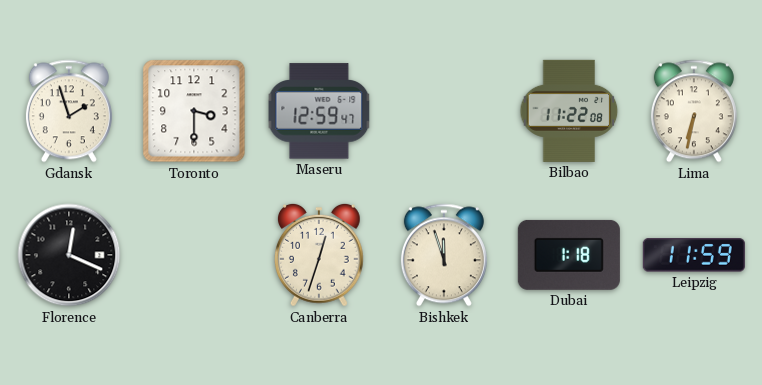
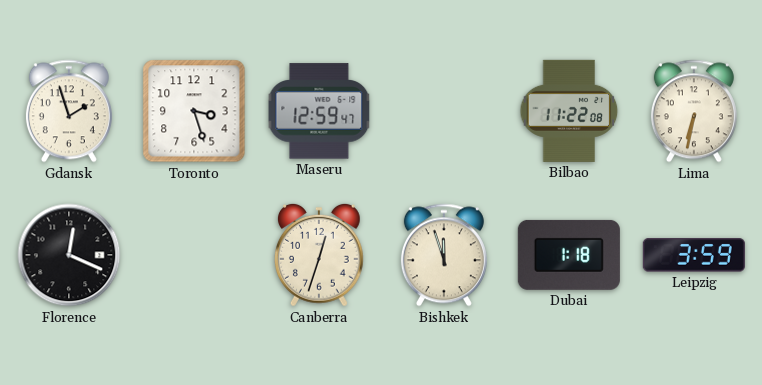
Toronto: 3:30 -> 3:27 (194, 111)
Leipzig: 11:59 -> 3:59 (694, 255)
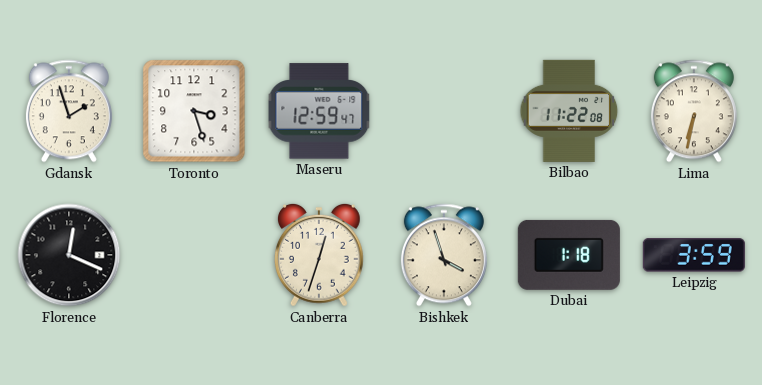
Bishkek: 11:57 -> 3:57 (444, 255)
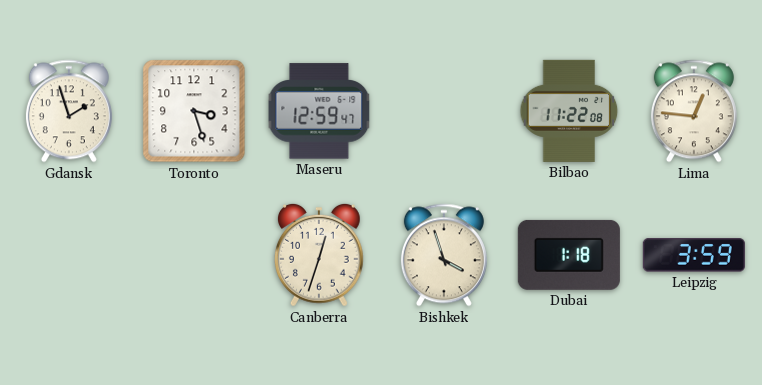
Lima: 6:32 -> 12:46 (694, 111)
Florence: 12:19 -> none (69, 255)
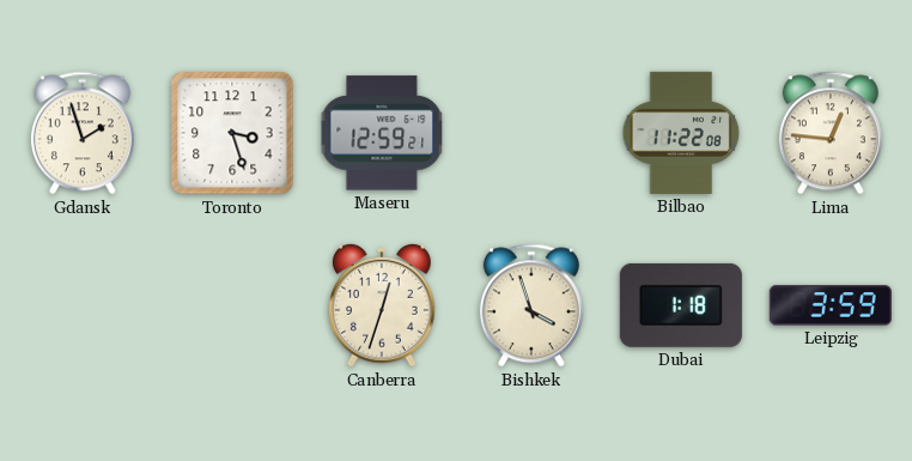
Maseru: 12:59:47 -> 12:59:21 (382, 133)
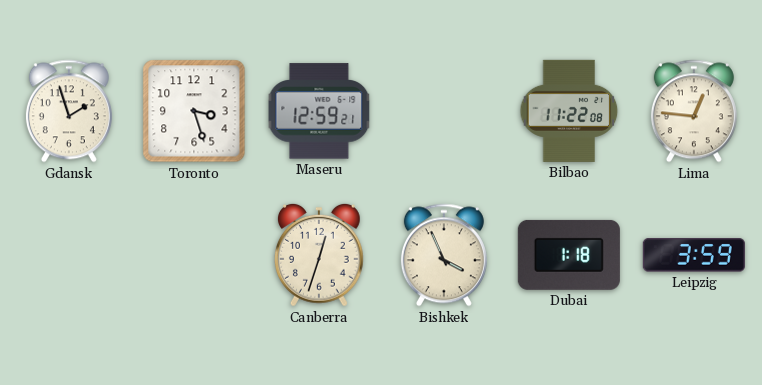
Bishkek: 3:57 -> 3:56 (444, 255)
